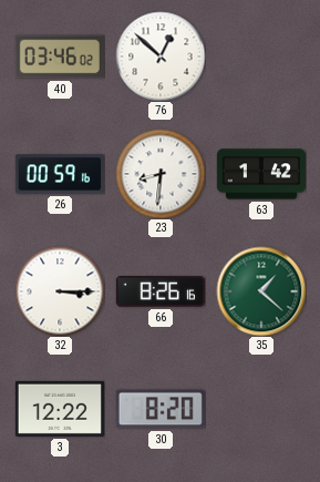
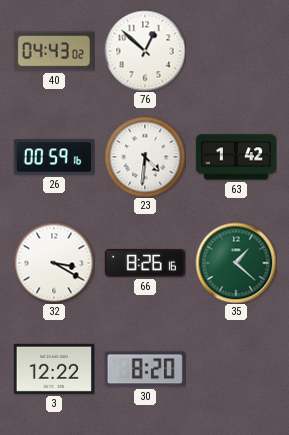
40: 03:46 -> 04:43 (54, 51)
23: 8:31 -> 4:31 (145, 157)
32: 3:15 -> 3:20 (54, 263)
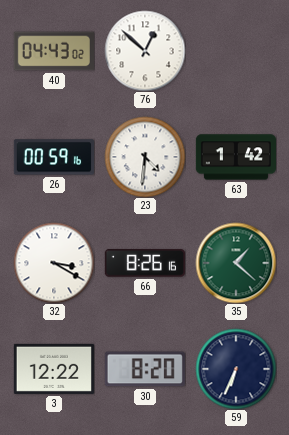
59: none -> 6:34 (236, 369)
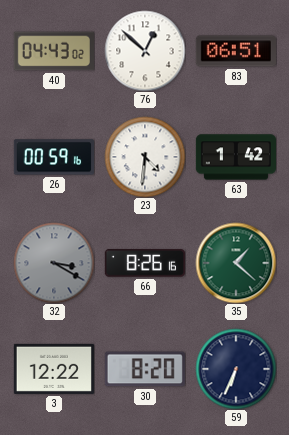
83: none -> 06:51 (236, 51)
32 dial: white -> grey (54, 263)
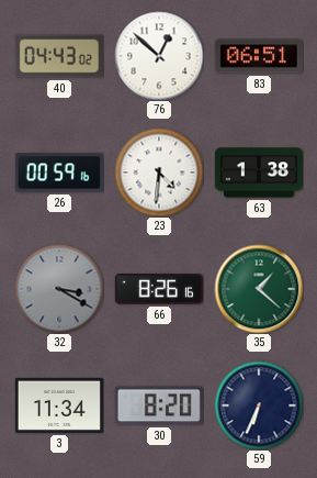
63: 1:42 -> 1:38 (258, 173)
3: 12:22 -> 11:34 (59, 405)
